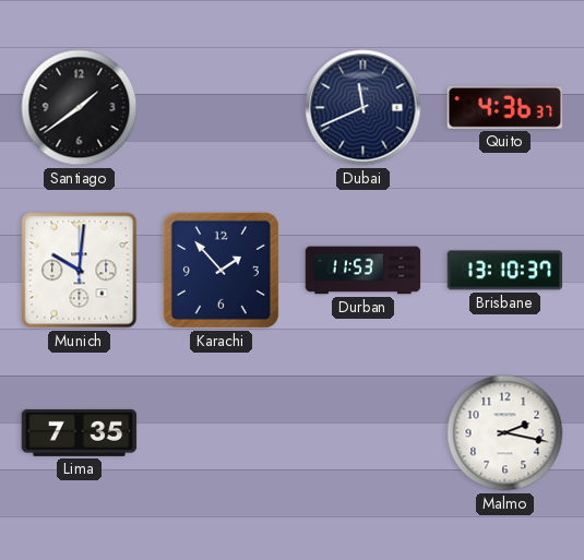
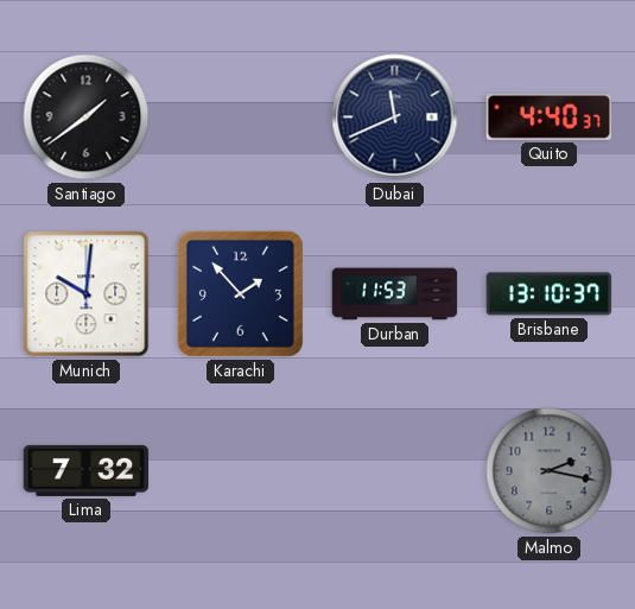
Quito: 4:36 -> 4:40 (550, 116)
Lima: 7:35 -> 7:32 (87, 470)
Malmo dial: white -> grey (550, 471)
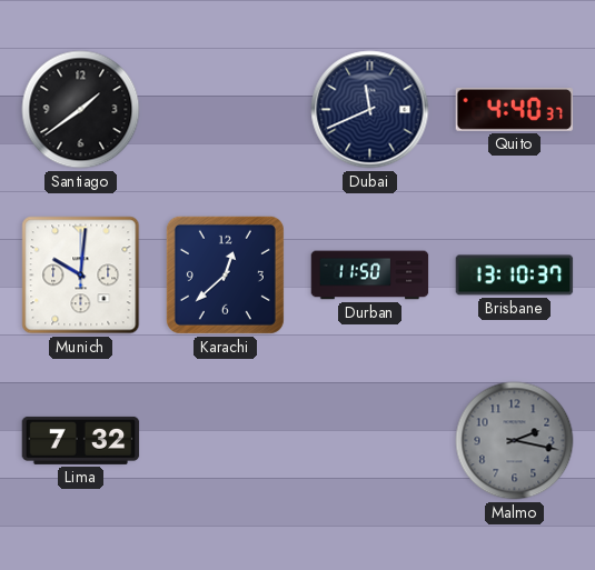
Karachi: 1:53 -> 12:38 (225, 274)
Durban: 11:53 -> 11:50 (370, 276)
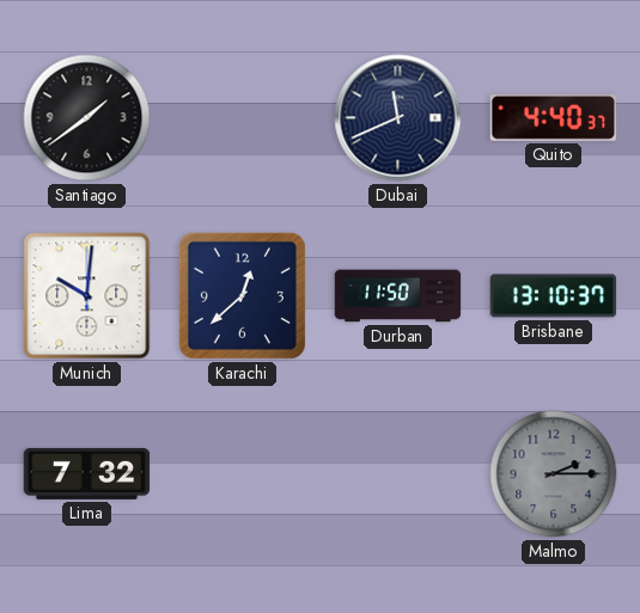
Malmo: 2:17 -> 2:15 (554, 474)
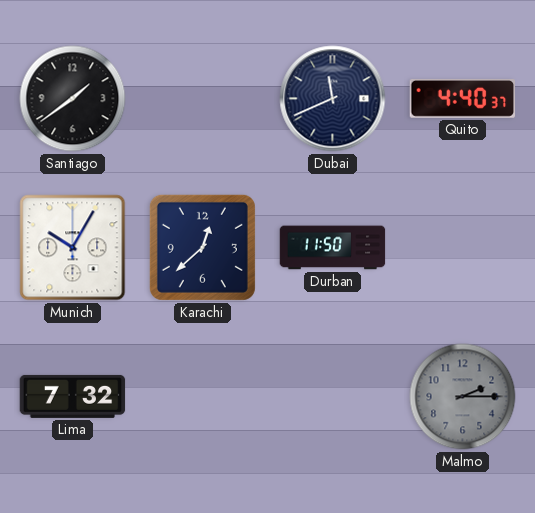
Munich: 10:01 -> 10:05 (73, 248)
Brisbane: 13:10 -> none (554, 296)
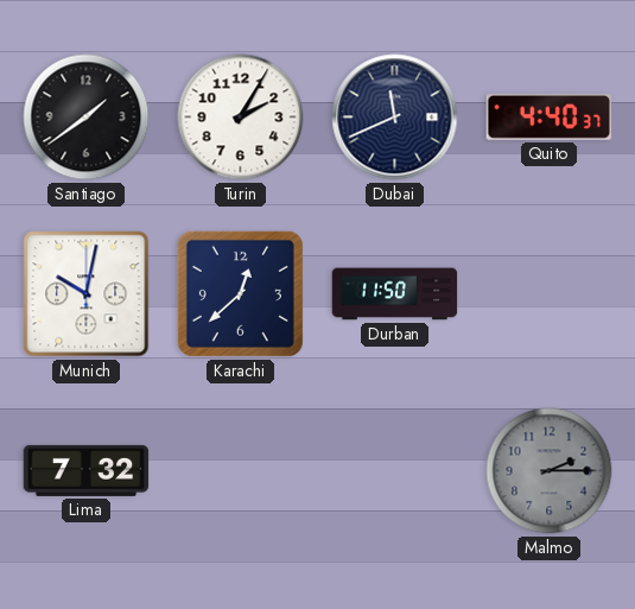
Turin: none -> 2:05 (241, 118)
Munich: 10:05 -> 10:02 (87, 294)
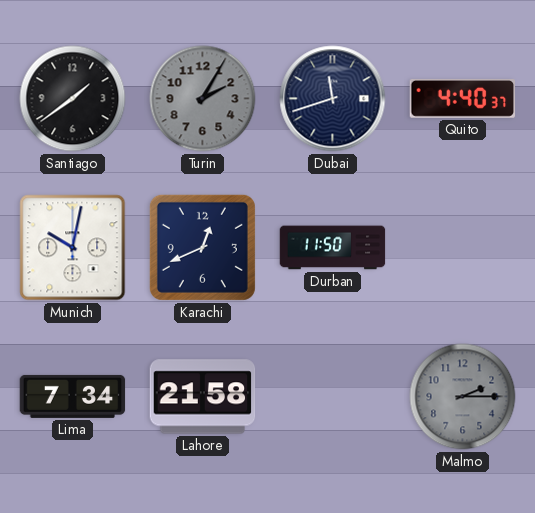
Turin dial: white -> grey (203, 99)
Dubai: 11:41 -> 11:42 (333, 99)
Karachi: 12:38 -> 12:41 (202, 247)
Lima: 7:32 -> 7:34 (73, 396)
Lahore: none -> 21:58 (203, 397)
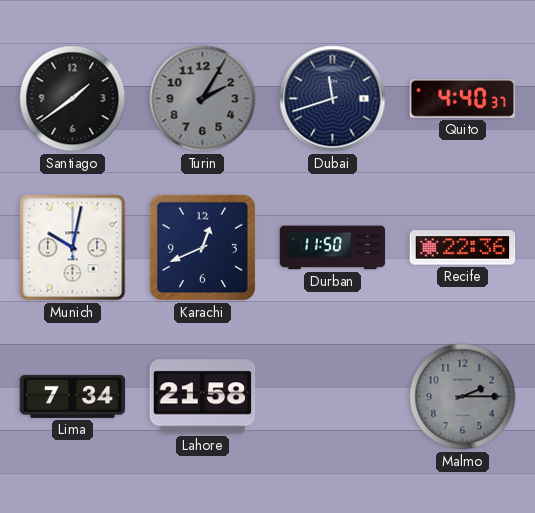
Recife: none -> 22:36 (463, 248)
